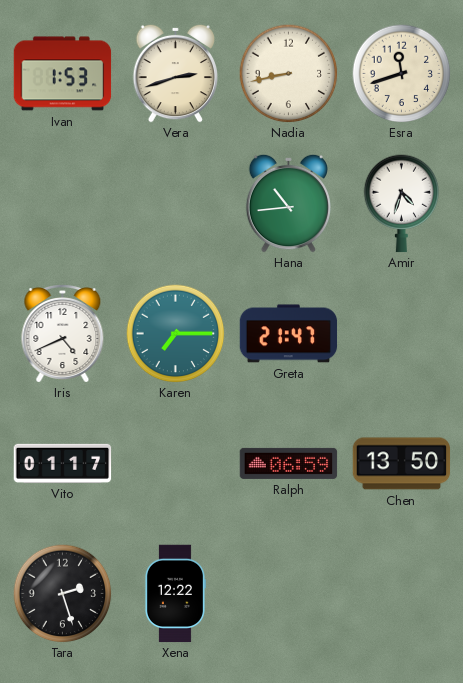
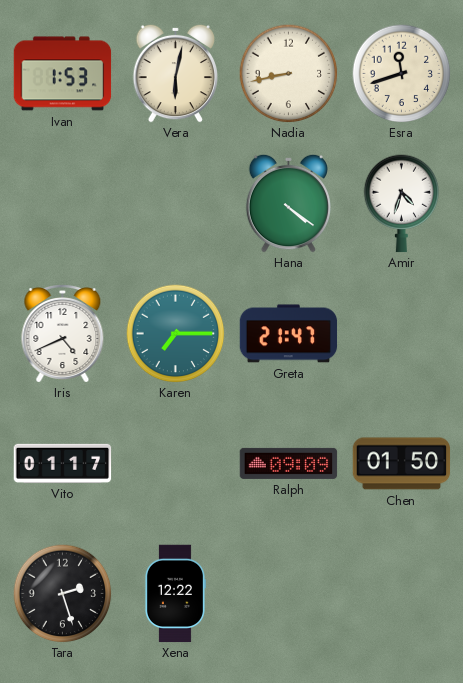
Vera: 2:42 -> 6:02 (176, 73)
Hana: 10:44 -> 4:21 (289, 203)
Ralph: 06:59 -> 09:09 (289, 463)
Chen: 13:50 -> 01:50 (402, 464)
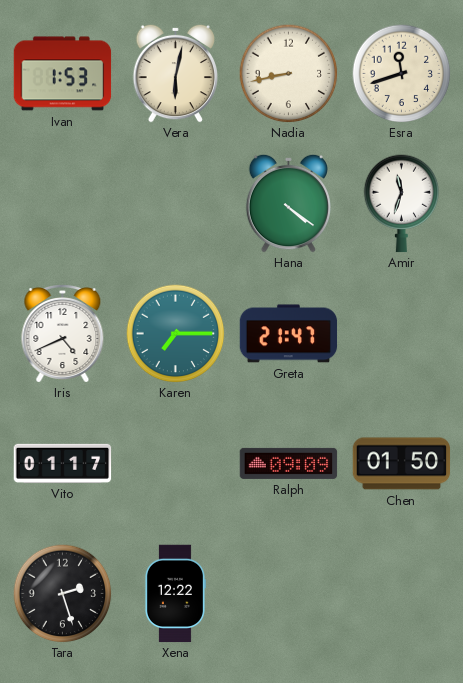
Amir: 4:33 -> 11:33 (402, 204)
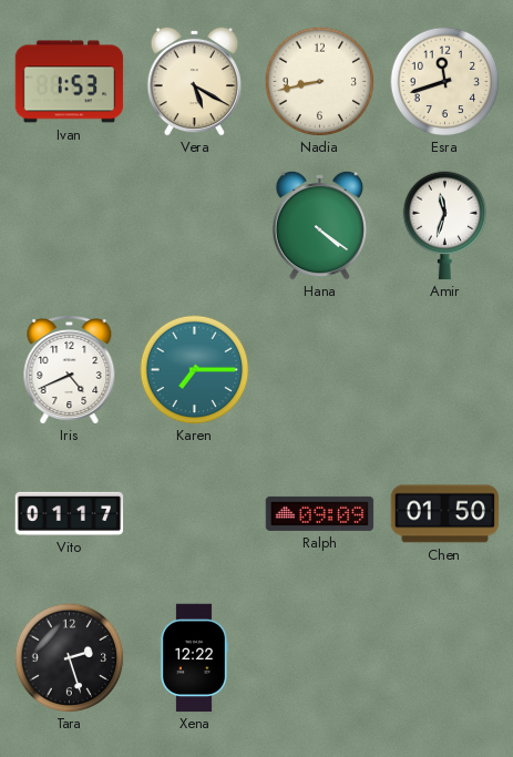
Vera: 6:02 -> 5:20 (195, 81)
Greta: 21:47 -> none (289, 334)
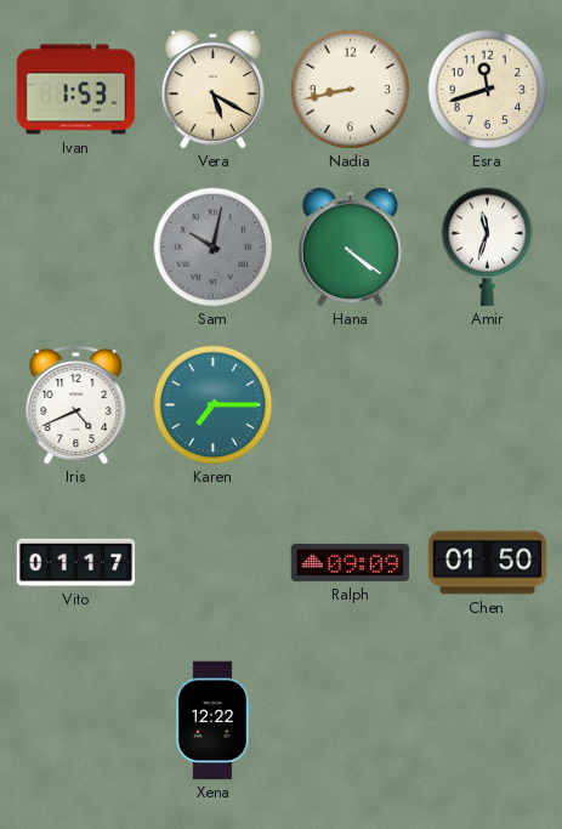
Sam: none -> 10:02 (214, 248)
Tara: 2:27 -> none (70, 658)
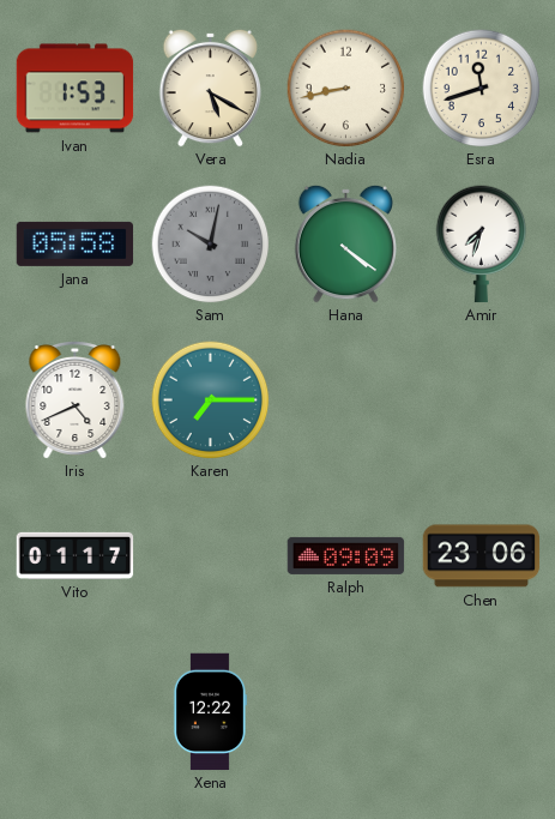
Jana: none -> 05:58 (76, 243)
Amir: 11:33 -> 7:33 (482, 245)
Chen: 01:50 -> 23:06 (482, 556)
